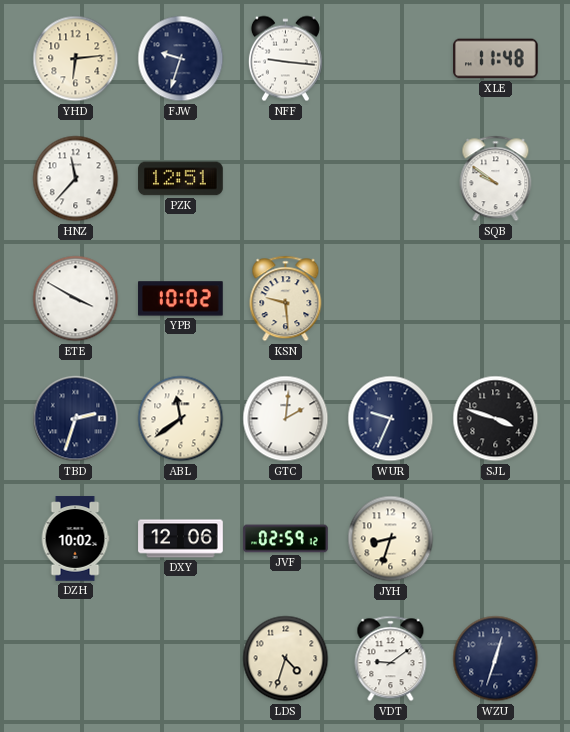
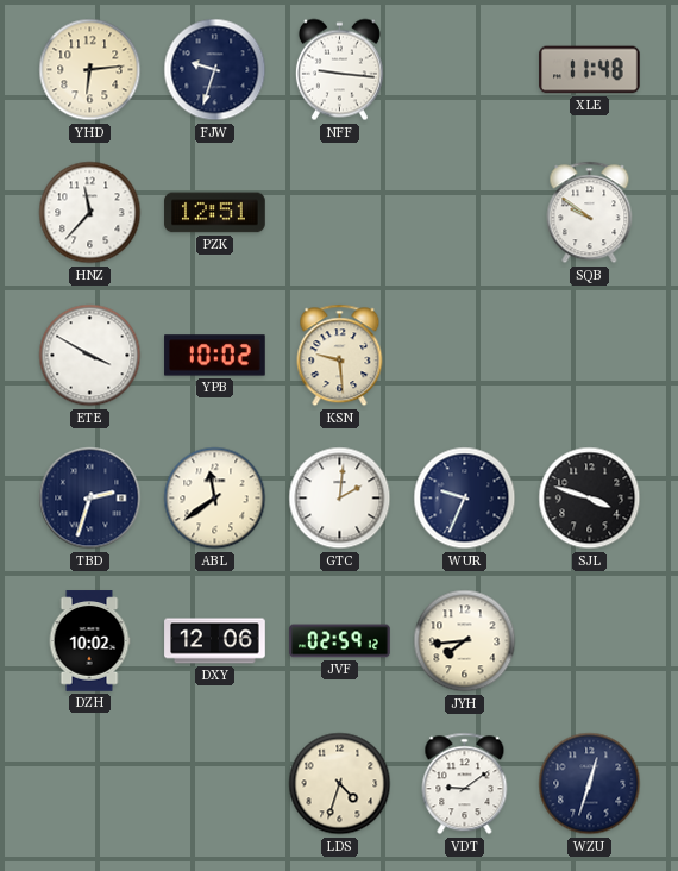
JYH: 8:33 -> 7:44 (465, 641)
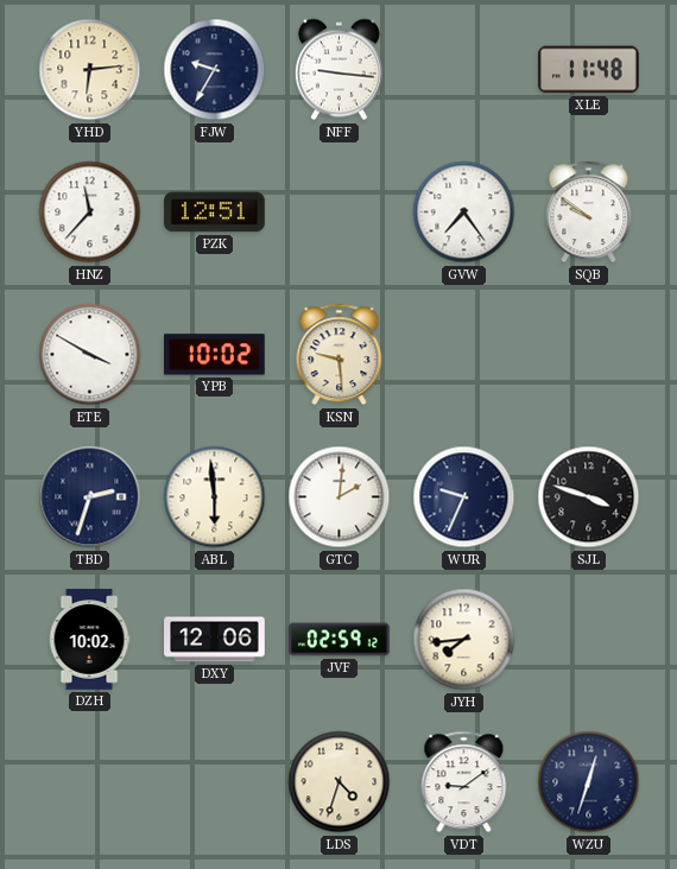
FJW: 9:33 -> 9:35 (215, 70)
GVW: none -> 7:24 (464, 213)
ABL: 11:39 -> 5:59 (215, 497)
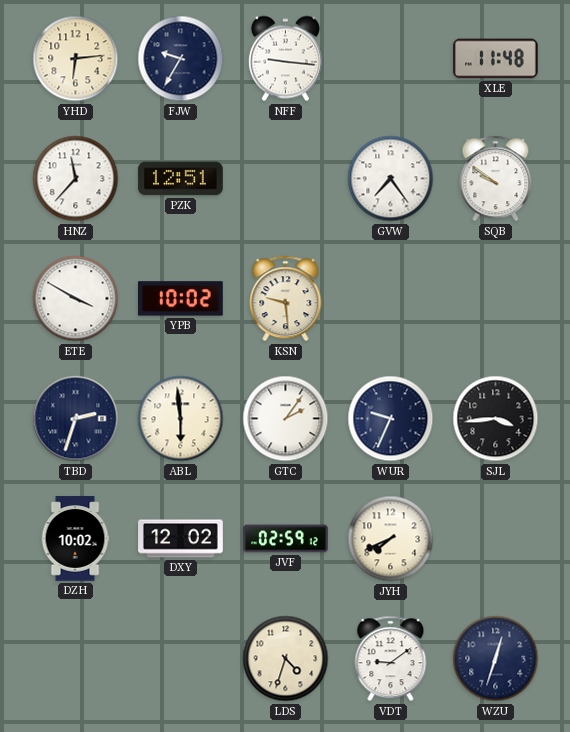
GTC: 2:01 -> 2:06 (286, 419)
SJL: 3:48 -> 3:44 (496, 419)
DXY: 12:06 -> 12:02 (181, 539)
JYH: 7:44 -> 7:41 (391, 539)
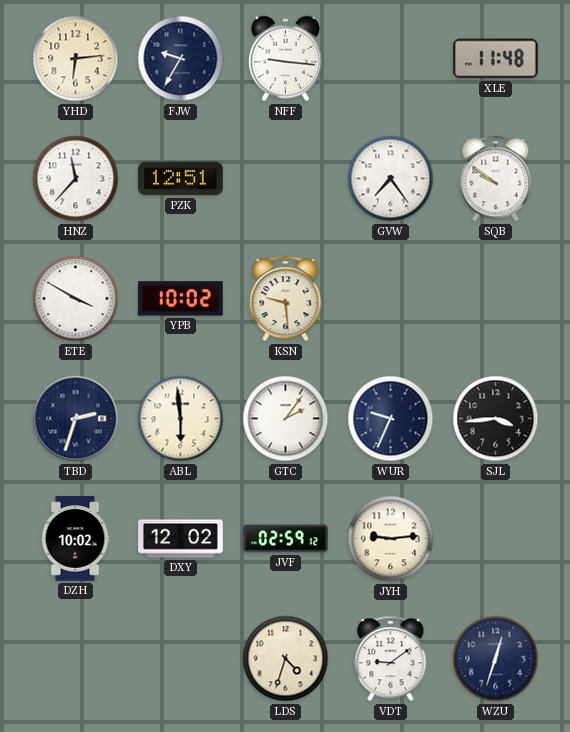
JYH: 7:41 -> 9:14 (391, 539)
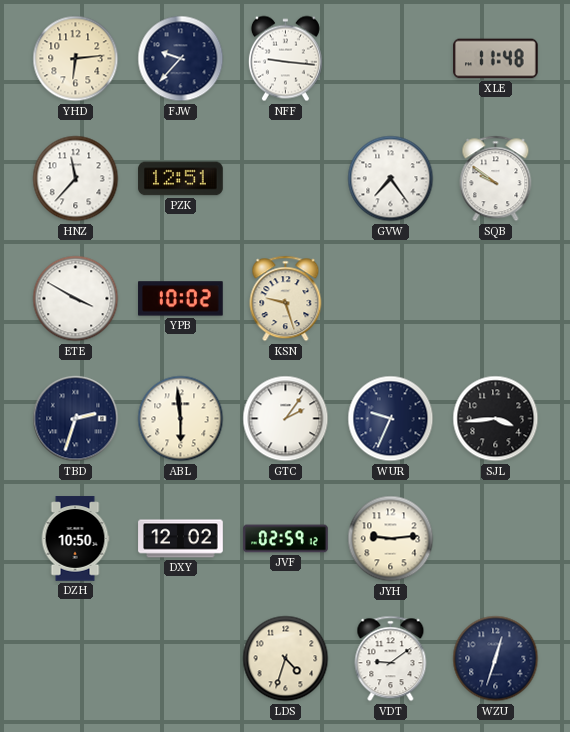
FJW: 9:35 -> 9:37 (181, 59)
KSN: 9:29 -> 9:27 (286, 299)
DZH: 10:02 -> 10:50 (75, 539)
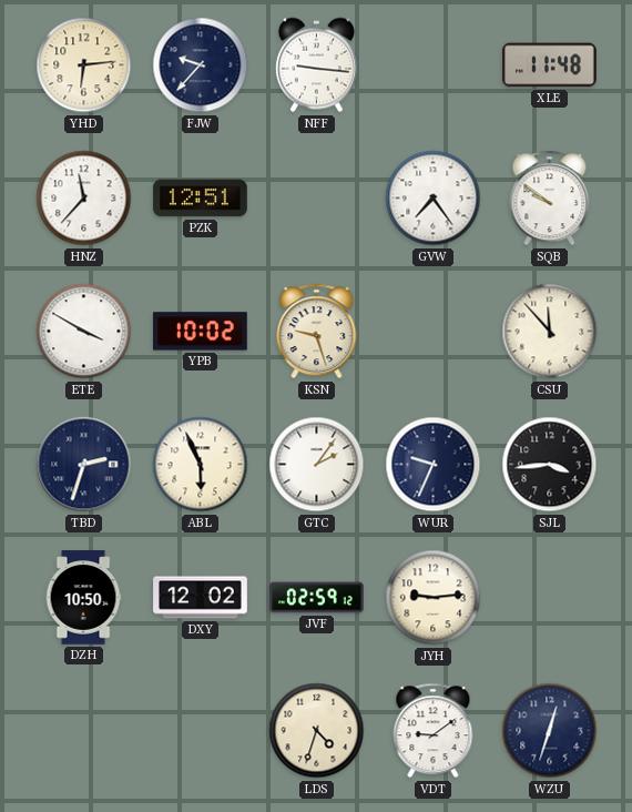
CSU: none -> 11:53 (550, 332)
ABL: 5:59 -> 5:56 (201, 465)
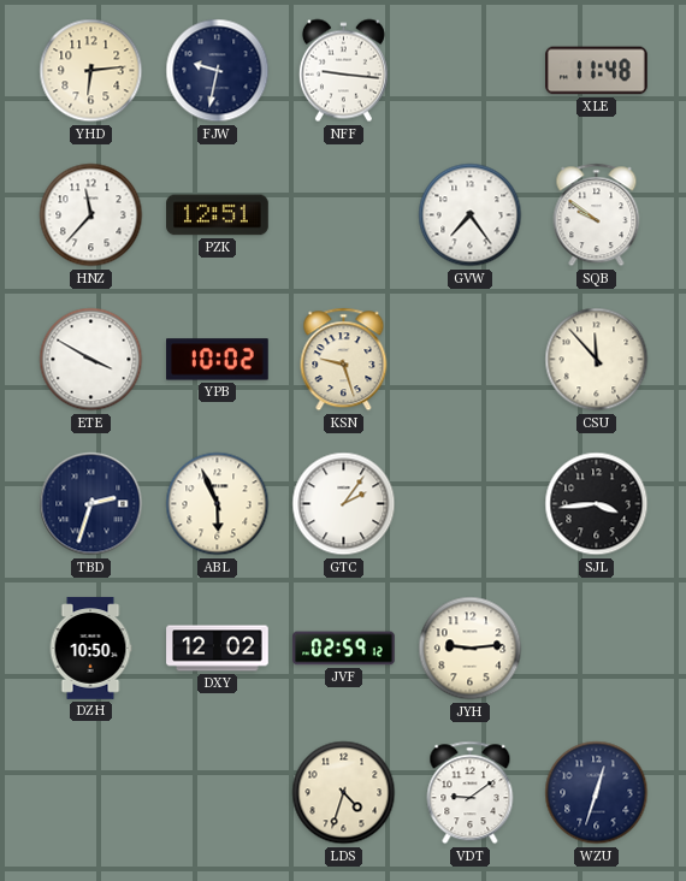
FJW: 9:37 -> 9:32 (218, 71)
WUR: 9:34 -> none (434, 465)
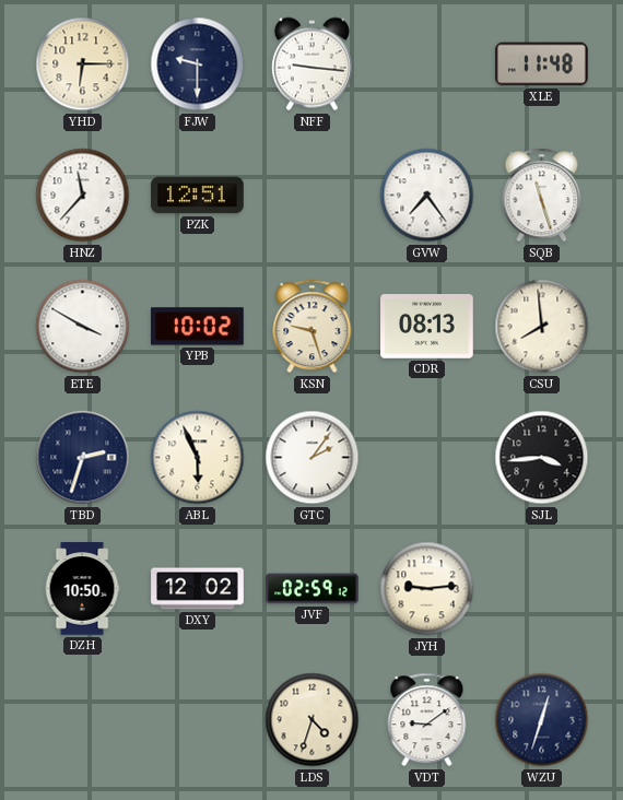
YHD: 6:14 -> 6:15 (83, 64)
FJW: 9:32 -> 9:30 (198, 64)
SQB: 9:51 -> 11:27 (542, 196)
CDR: none -> 08:13 (427, 327)
CSU: 11:53 -> 7:59 (542, 327)
